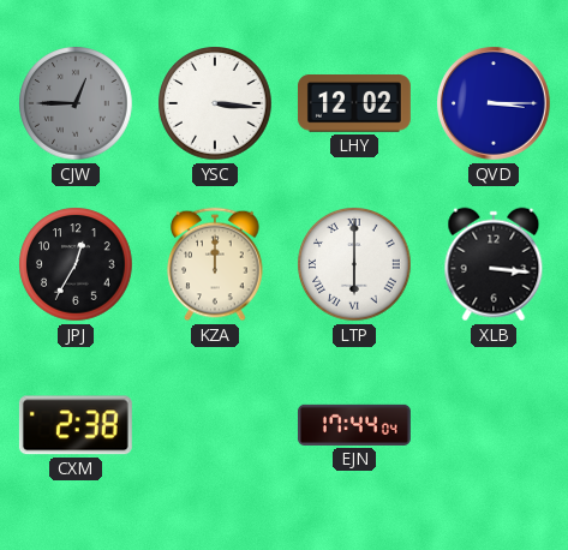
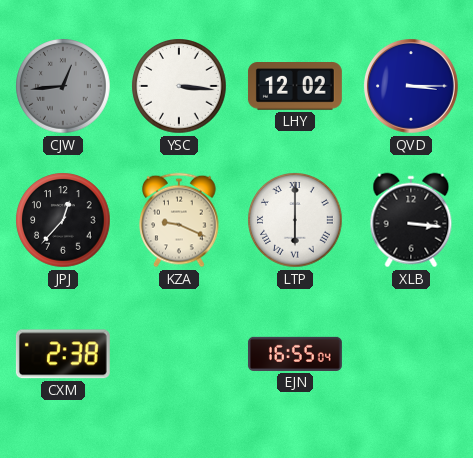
CJW: 12:45 -> 12:44 (63, 86)
JPJ: 12:35 -> 12:37 (63, 220)
KZA: 12:00 -> 9:19 (179, 220)
EJN: 17:44 -> 16:55 (295, 354)
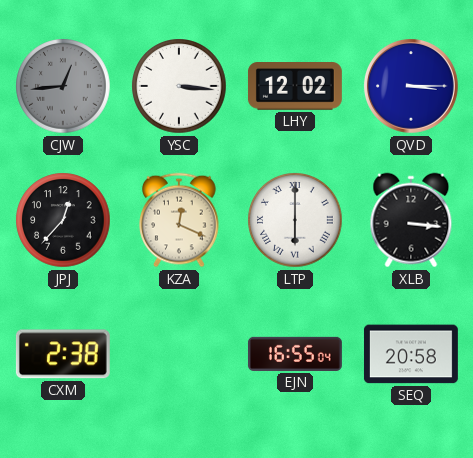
KZA: 9:19 -> 12:19 (179, 220)
SEQ: none -> 20:58 (411, 354)
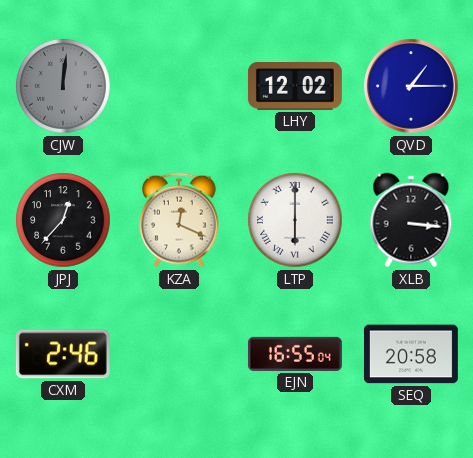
CJW: 12:44 -> 12:01 (63, 86)
YSC: 3:16 -> none (179, 86)
QVD: 3:15 -> 1:15 (411, 86)
CXM: 2:38 -> 2:46 (63, 354)
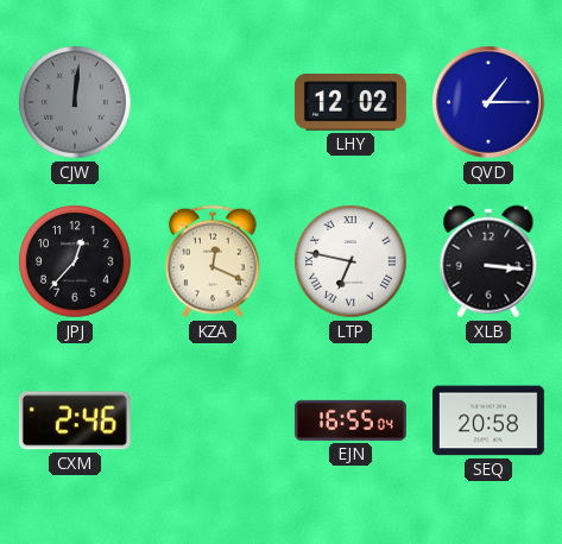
LTP: 6:00 -> 6:47 (351, 261)
